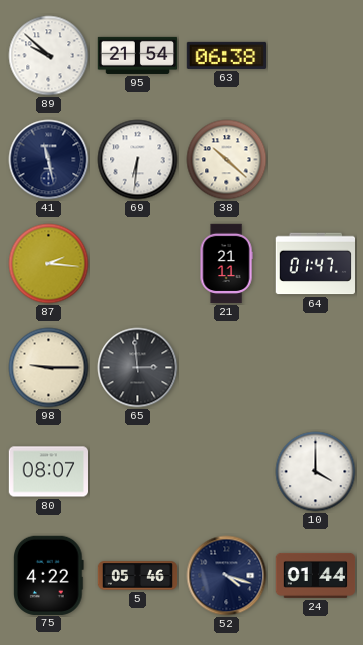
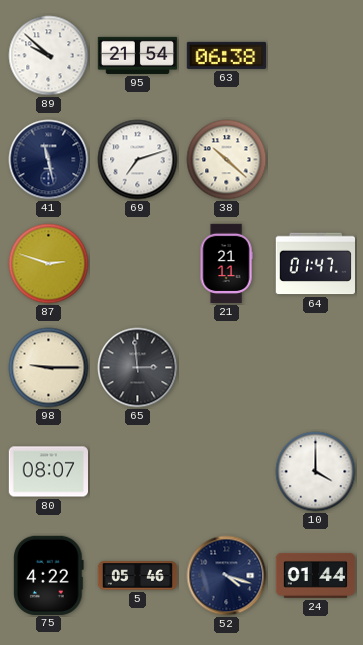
69: 6:31 -> 7:12 (138, 160)
87: 2:16 -> 2:48 (49, 264)
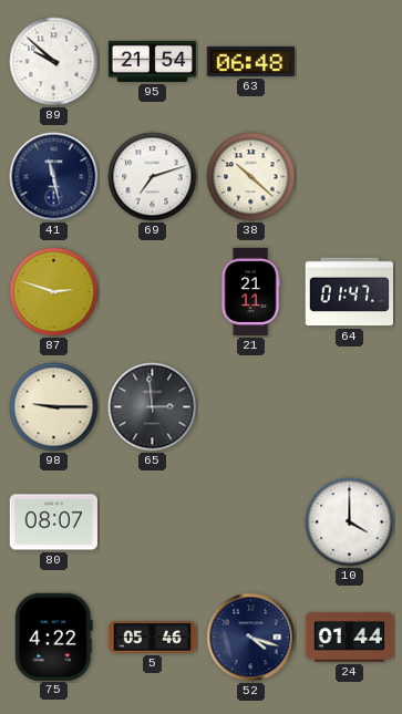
63: 06:38 -> 06:48 (250, 61)
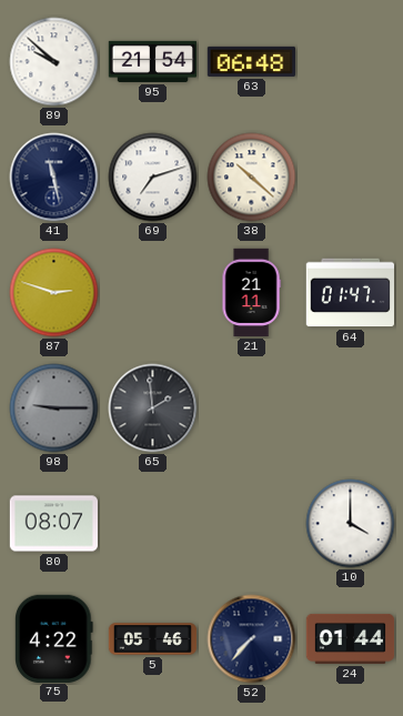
98 dial: cream -> grey (54, 409)
65: 2:59 -> 1:59 (153, 409)
52: 4:18 -> 7:37 (252, 639)
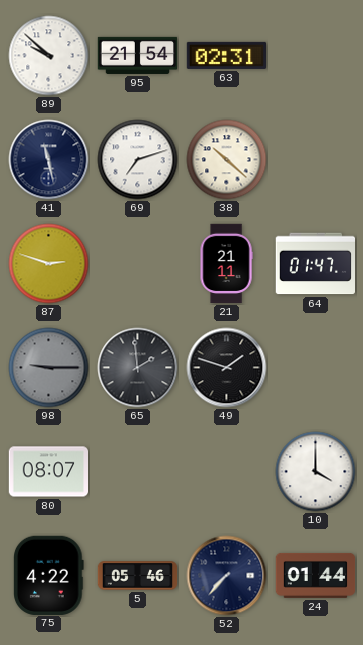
63: 06:48 -> 02:31 (226, 55)
49: none -> 1:48 (227, 368)
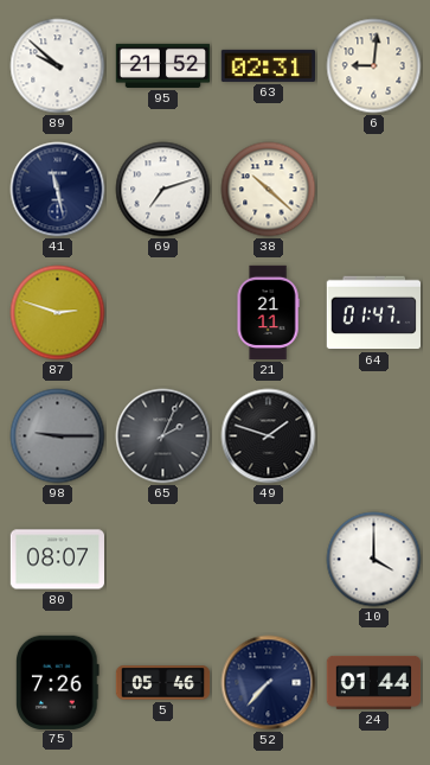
95: 21:54 -> 21:52 (163, 65)
6: none -> 9:01 (374, 66)
65: 1:59 -> 2:04 (163, 436)
75: 4:22 -> 7:26 (58, 682)
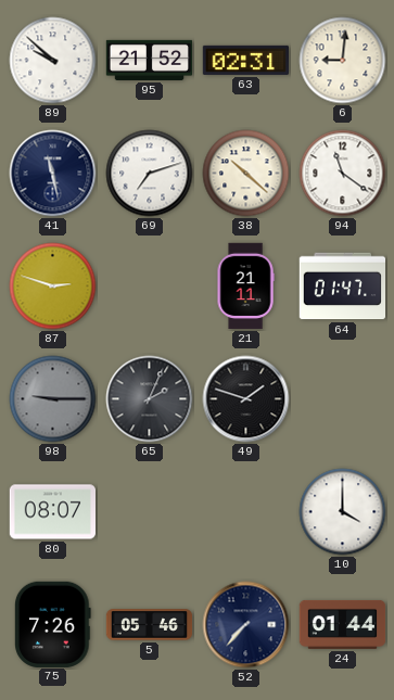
94: none -> 11:21 (343, 174)
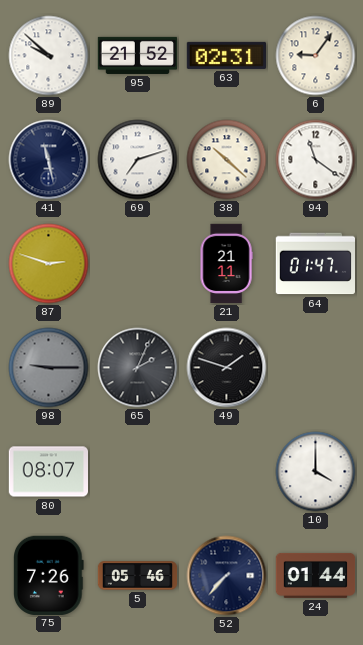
6: 9:01 -> 9:06 (316, 56)
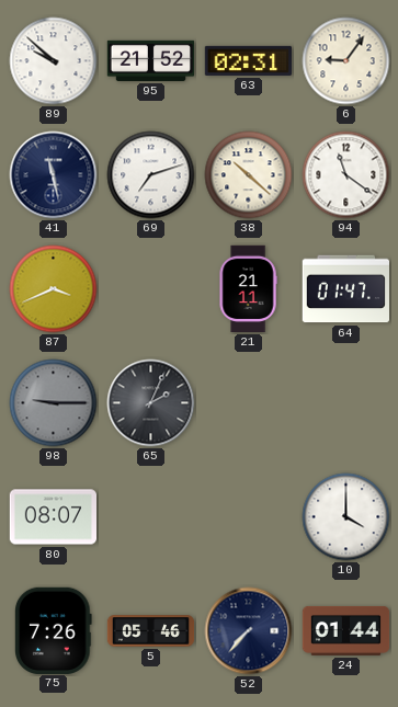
87: 2:48 -> 3:41 (54, 289)
49: 1:48 -> none (227, 368)
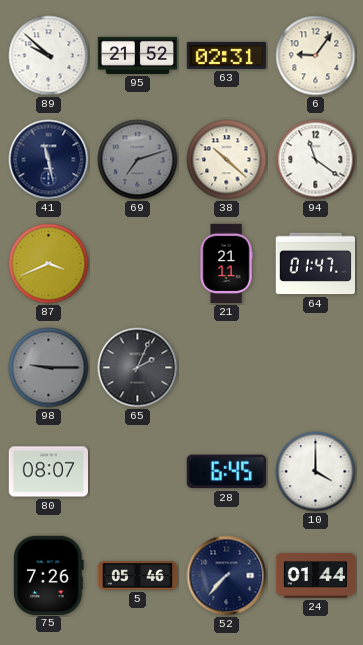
69 dial: white -> grey (138, 160)
28: none -> 6:45 (226, 472)
